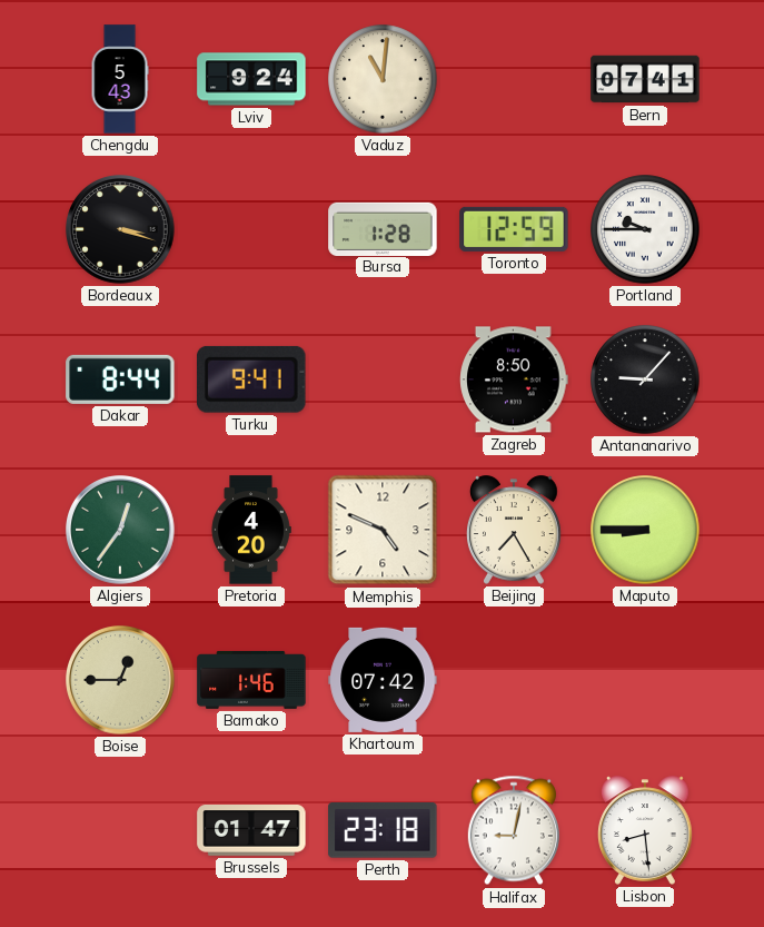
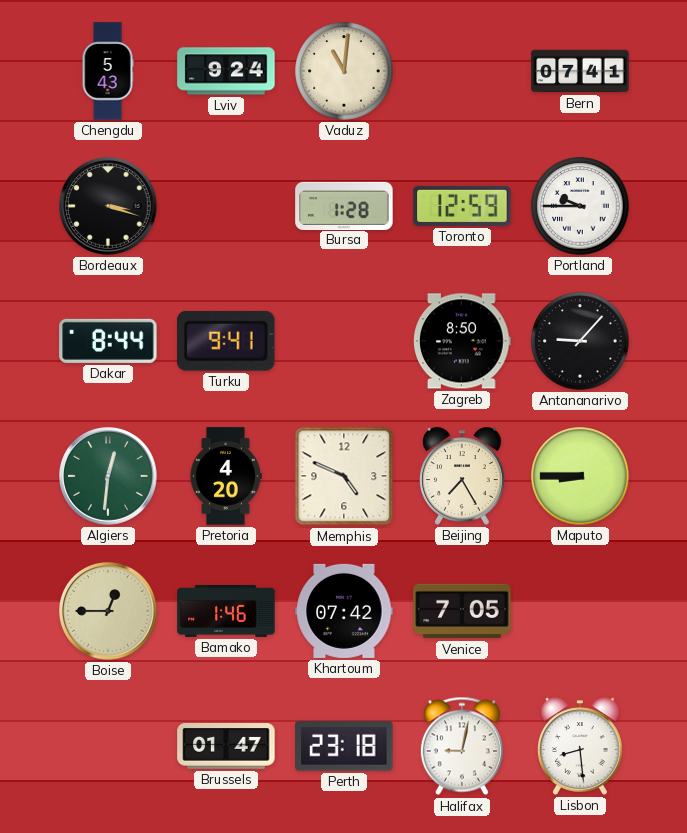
Algiers: 12:36 -> 12:31 (109, 477)
Venice: none -> 7:05 (462, 611)
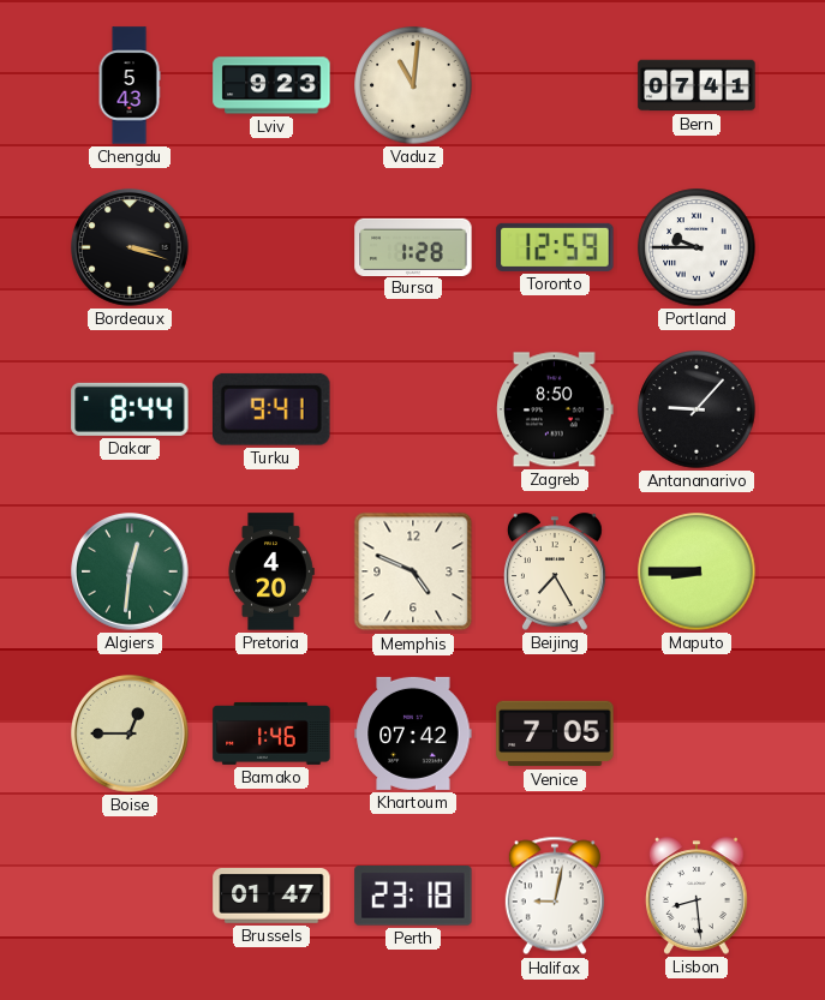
Lviv: 9:24 -> 9:23 (271, 85)
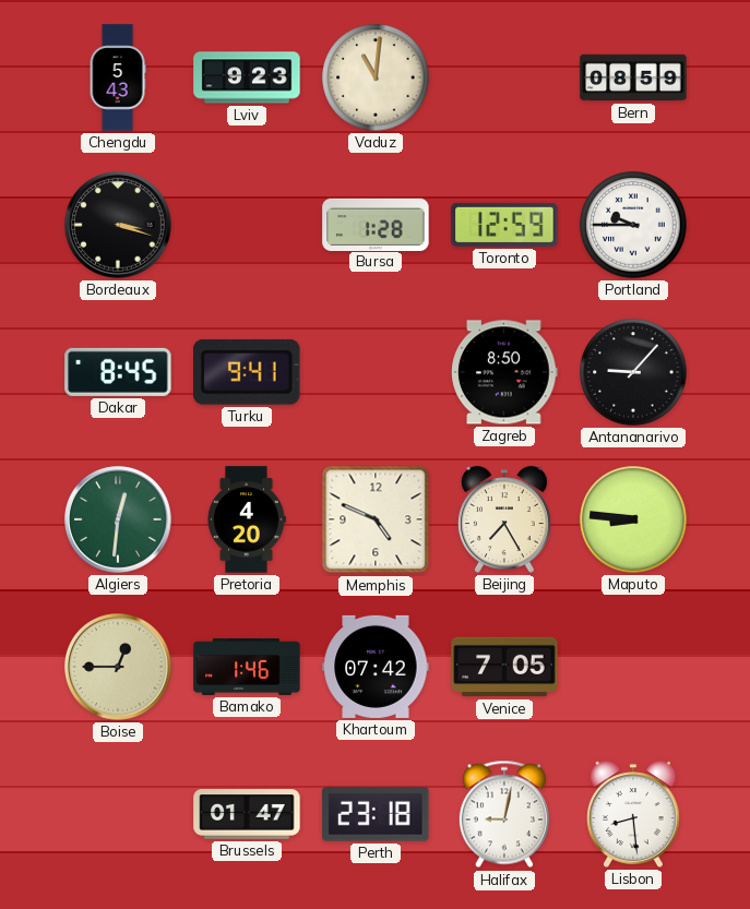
Bern: 07:41 -> 08:59 (633, 77)
Dakar: 8:44 -> 8:45 (118, 372)
Maputo: 8:45 -> 8:46 (633, 519)
